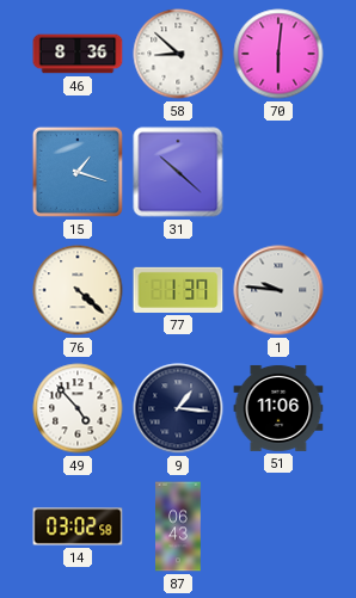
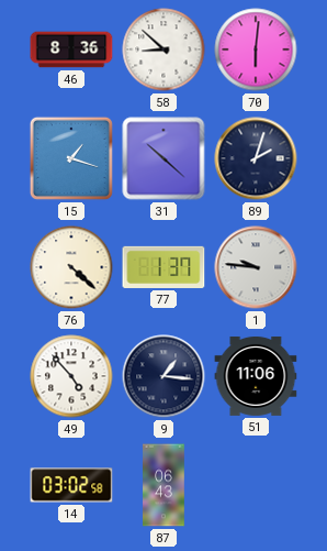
89: none -> 2:03 (256, 158)
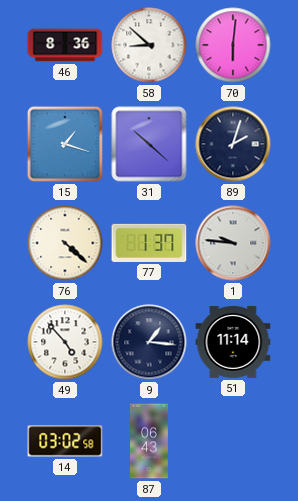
51: 11:06 -> 11:14 (233, 342)
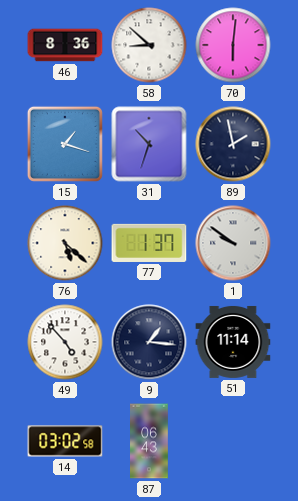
31: 10:22 -> 10:33 (149, 144)
89: 2:03 -> 1:58 (233, 144)
76: 4:22 -> 5:22 (65, 243)
1: 9:46 -> 9:51 (233, 243)
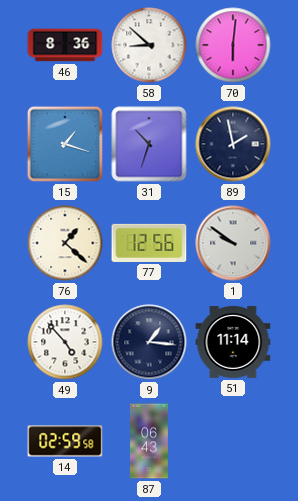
76: 5:22 -> 1:22 (65, 243)
77: 1:37 -> 12:56 (149, 243)
14: 03:02 -> 02:59 (65, 441)
